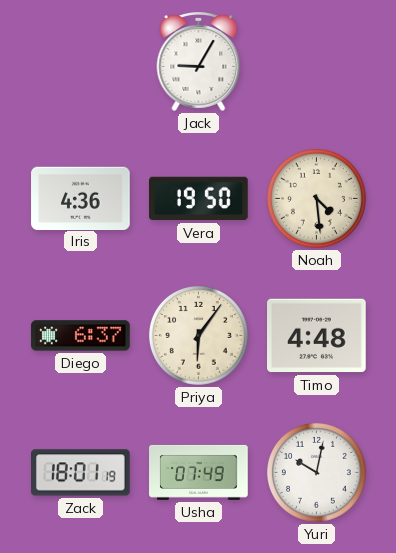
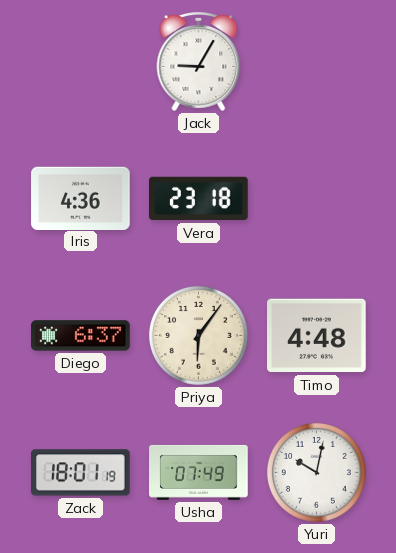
Vera: 19:50 -> 23:18 (199, 199)
Noah: 4:29 -> none (316, 198)
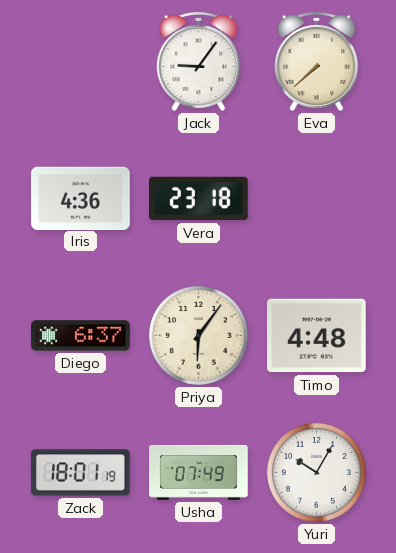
Jack: 9:05 -> 9:06 (199, 61)
Eva: none -> 7:38 (317, 61)
Yuri: 10:02 -> 10:05 (316, 472)
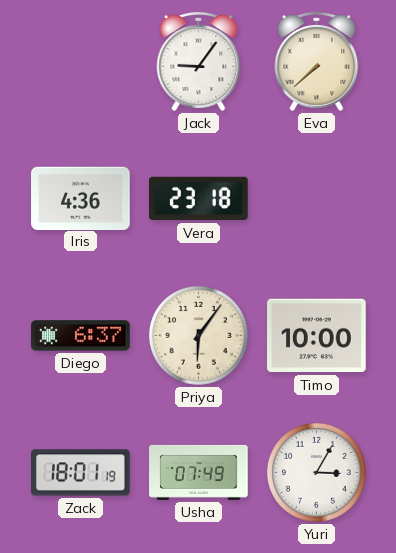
Timo: 4:48 -> 10:00 (317, 336)
Yuri: 10:05 -> 3:05 (316, 472)
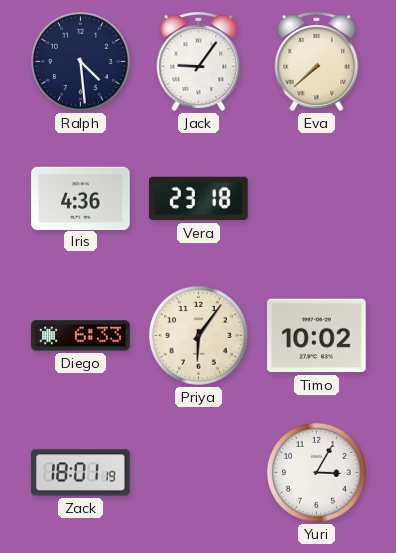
Ralph: none -> 4:29 (80, 61)
Diego: 6:37 -> 6:33 (81, 336)
Timo: 10:00 -> 10:02 (317, 336)
Usha: 07:49 -> none (199, 472)
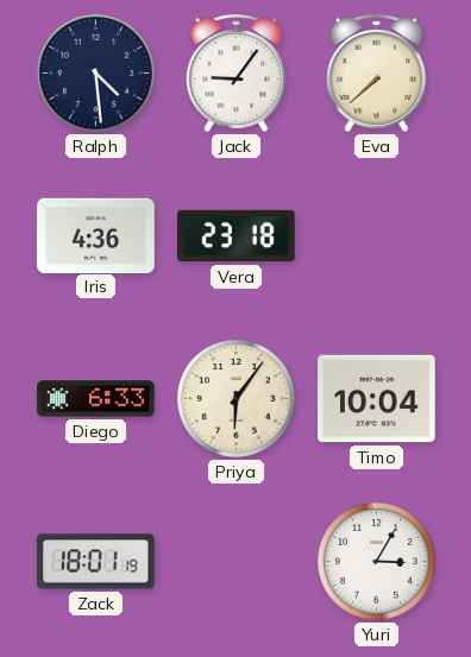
Timo: 10:02 -> 10:04 (377, 399)
